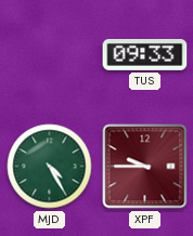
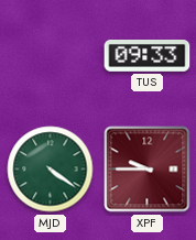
MJD: 4:25 -> 4:21 (51, 170)
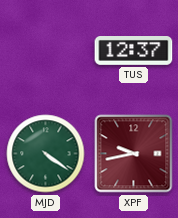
TUS: 09:33 -> 12:37 (134, 51)
XPF: 9:45 -> 9:43 (134, 154)
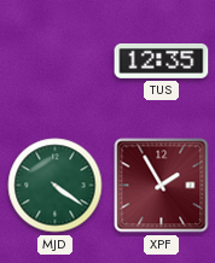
TUS: 12:37 -> 12:35 (162, 62)
XPF: 9:43 -> 1:55 (162, 186)
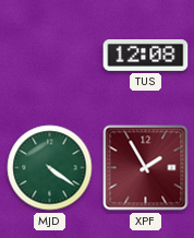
TUS: 12:35 -> 12:08 (146, 56)
